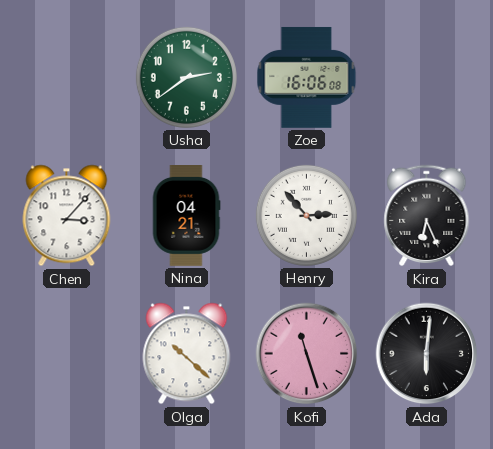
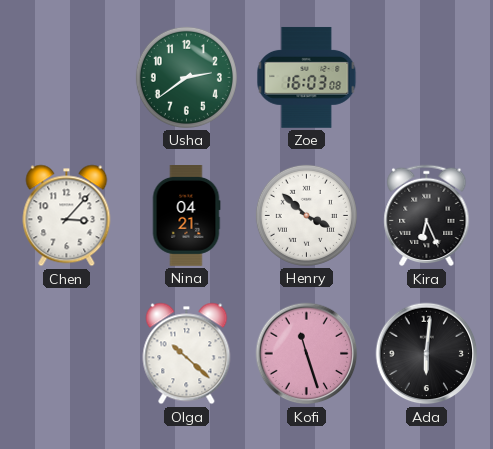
Zoe: 16:06 -> 16:03 (307, 77)
Henry: 2:53 -> 3:52 (306, 215)
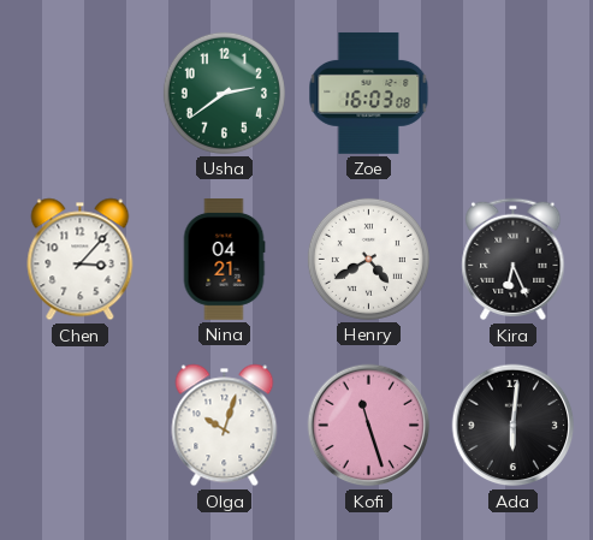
Henry: 3:52 -> 4:40 (368, 259)
Olga: 10:22 -> 10:03 (225, 426)
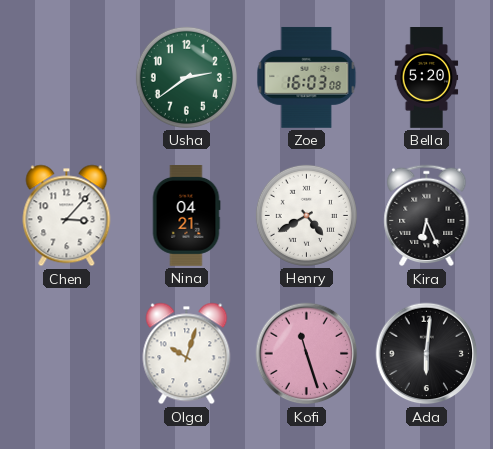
Bella: none -> 5:20 (427, 78)
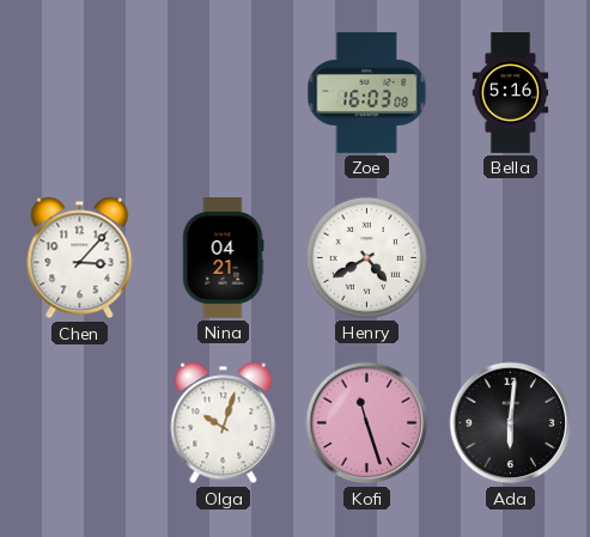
Usha: 2:39 -> none (186, 77)
Bella: 5:20 -> 5:16 (511, 93)
Kira: 6:26 -> none (427, 216)
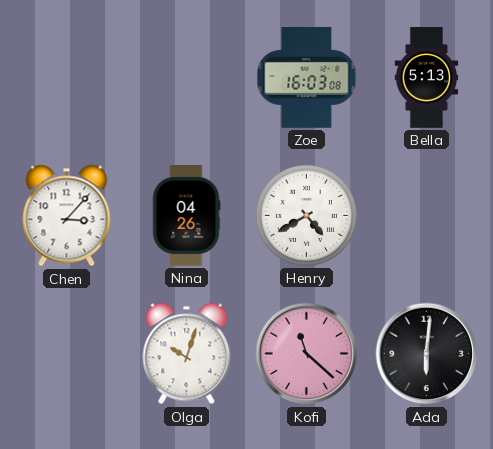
Bella: 5:16 -> 5:13 (427, 78)
Nina: 04:21 -> 04:26 (186, 216)
Kofi: 11:27 -> 11:22 (307, 354)
